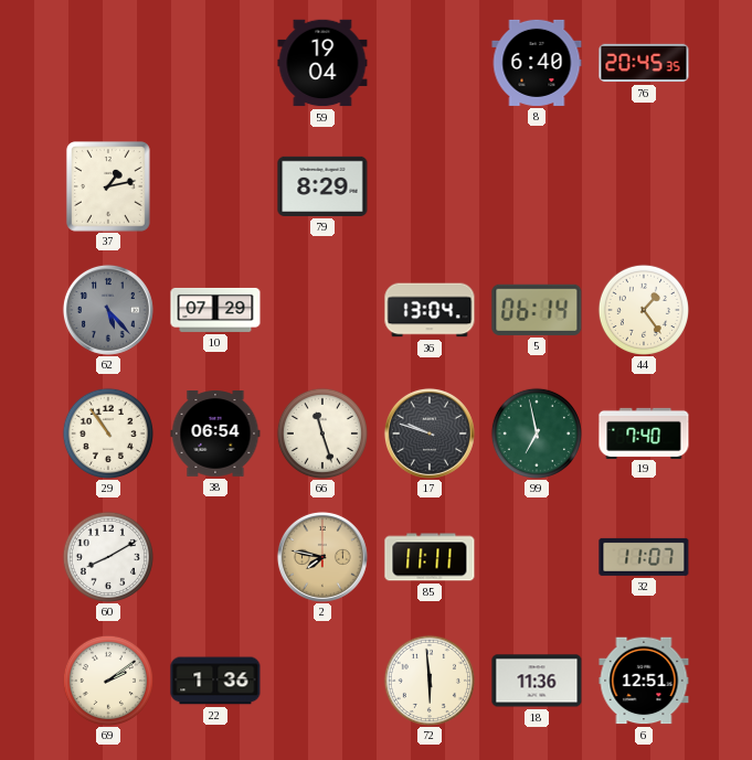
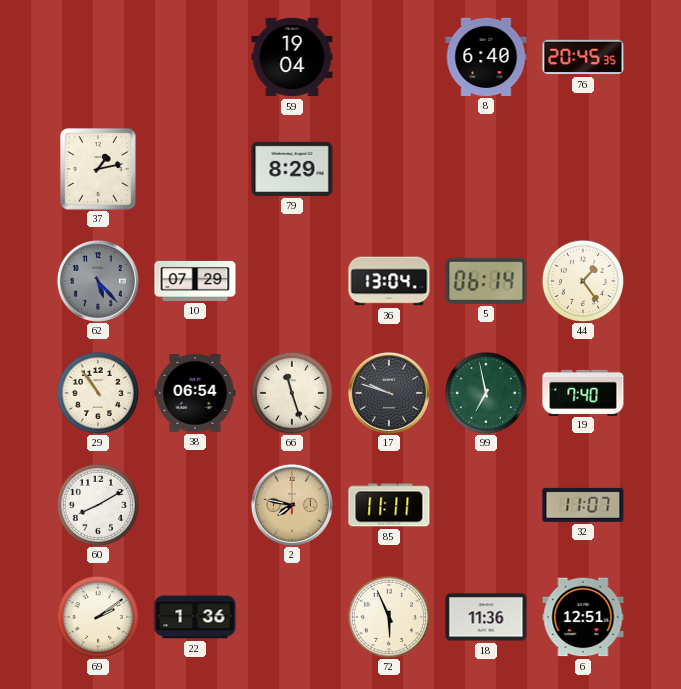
72: 5:59 -> 5:56 (389, 617)
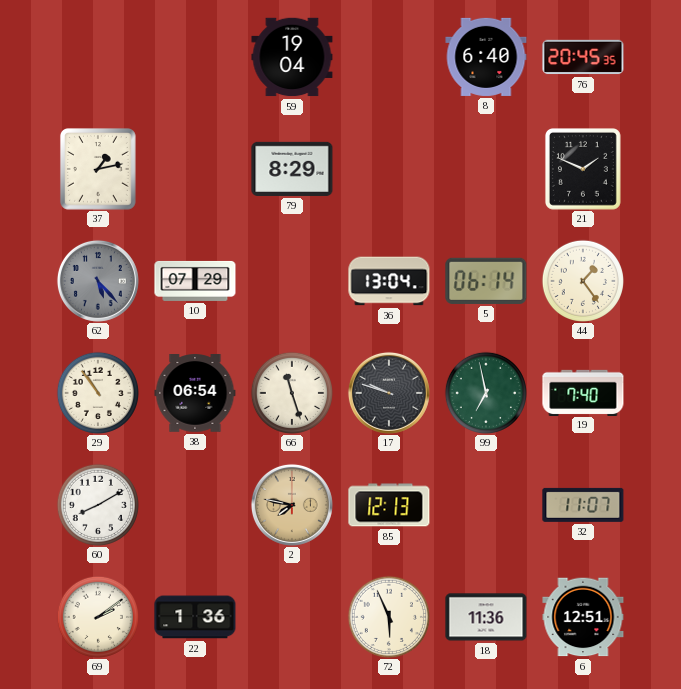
21: none -> 1:49 (583, 170)
85: 11:11 -> 12:13 (389, 505)
